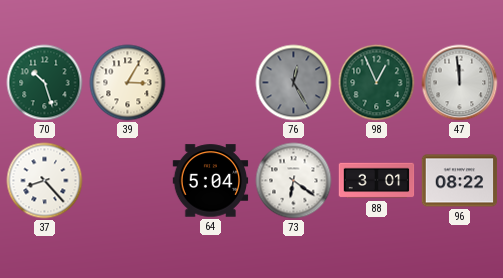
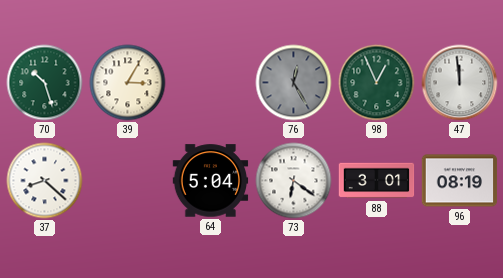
37: 8:23 -> 8:22 (45, 181)
96: 08:22 -> 08:19 (460, 181)
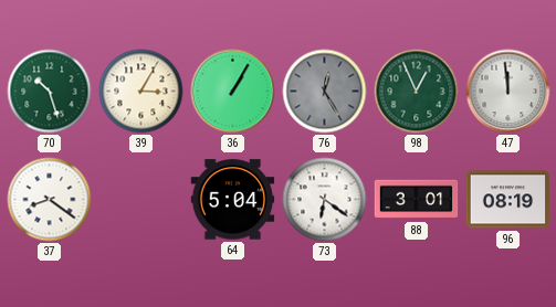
36: none -> 1:05 (233, 92)
37: 8:22 -> 8:21 (50, 200)
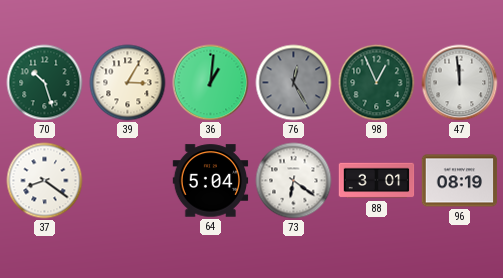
36: 1:05 -> 1:01 (211, 83)
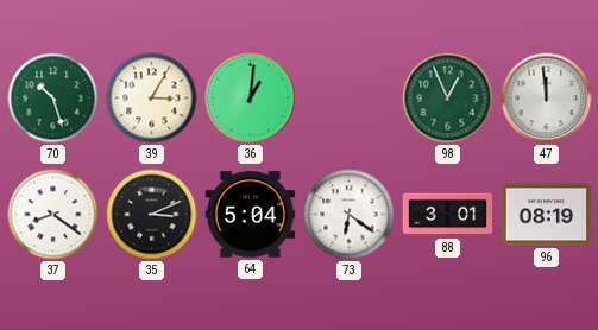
76: 12:25 -> none (294, 83)
35: none -> 3:11 (152, 215)
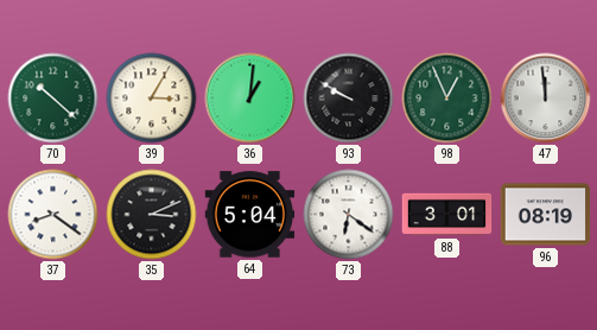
70: 10:27 -> 10:22 (53, 99)
93: none -> 9:50 (349, 99)
